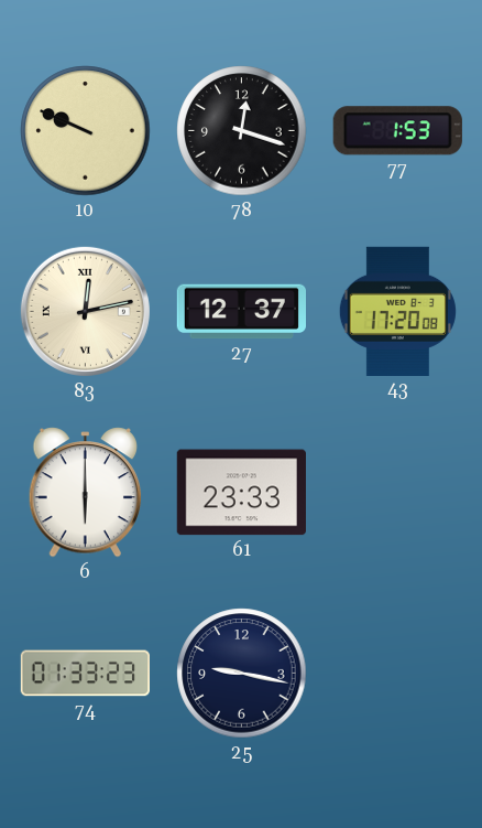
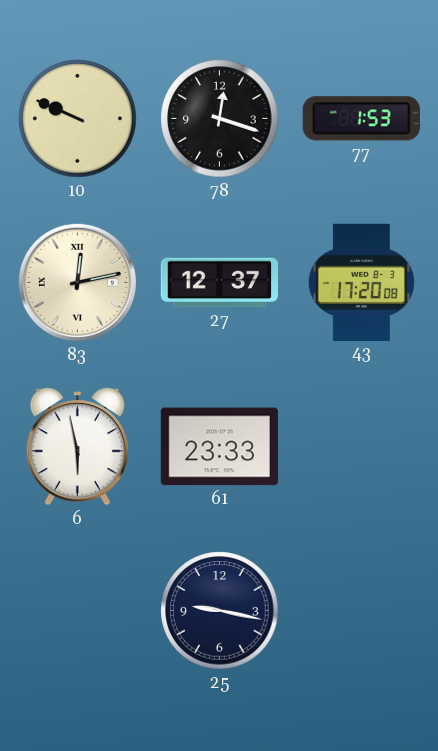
6: 6:00 -> 5:58 (78, 447)
74: 01:33 -> none (85, 674)
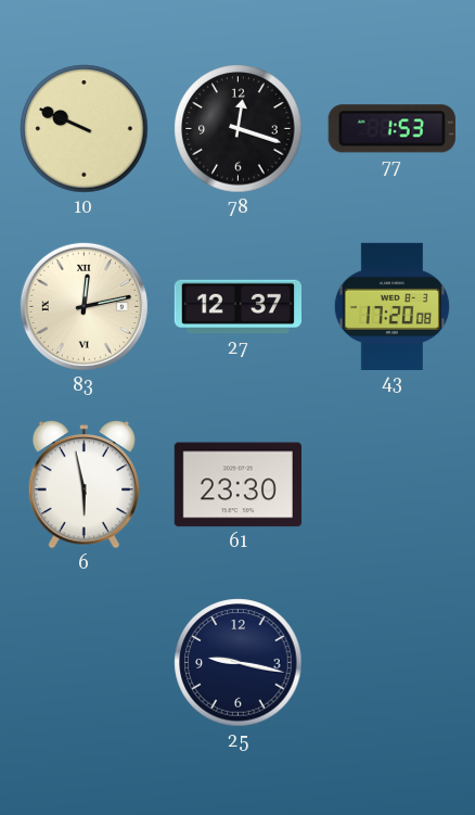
61: 23:33 -> 23:30 (237, 485)
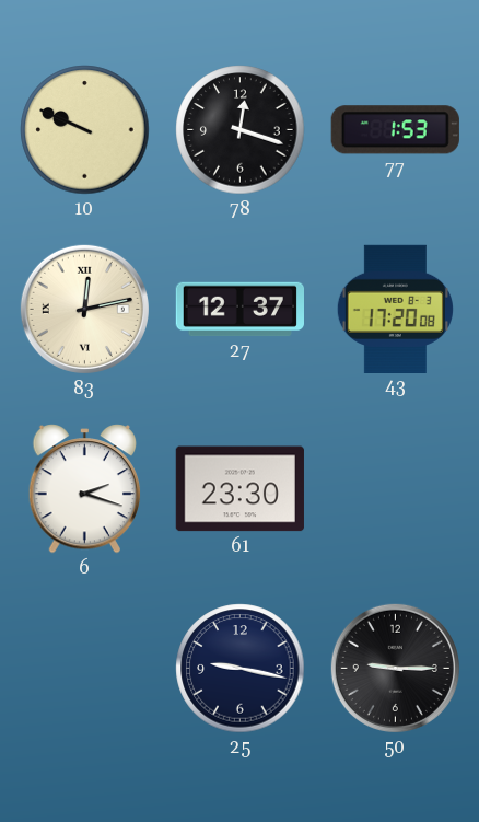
6: 5:58 -> 2:18 (85, 489)
50: none -> 9:15 (395, 668)
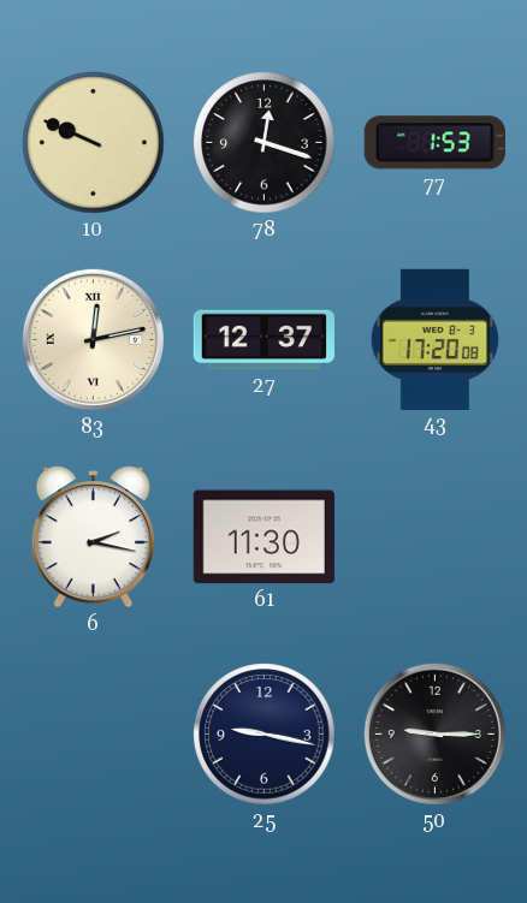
6: 2:18 -> 2:17 (94, 537)
61: 23:30 -> 11:30 (263, 537)
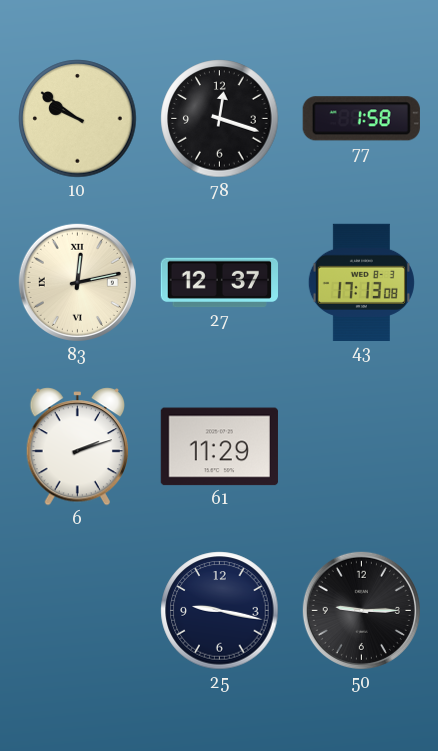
10: 9:49 -> 9:51 (78, 119)
77: 1:53 -> 1:58 (361, 119)
43: 17:20 -> 17:13 (361, 282)
6: 2:17 -> 2:12 (78, 447)
61: 11:30 -> 11:29 (219, 447)
